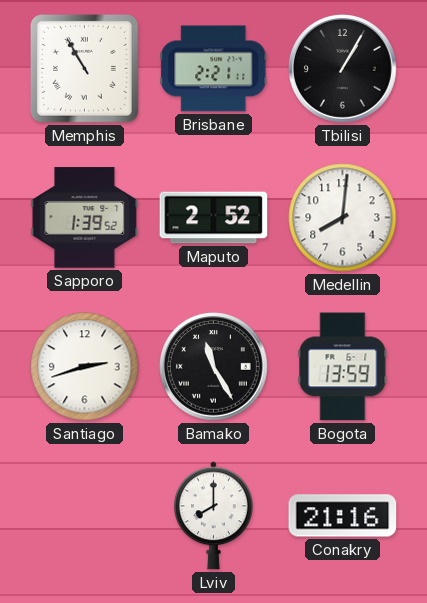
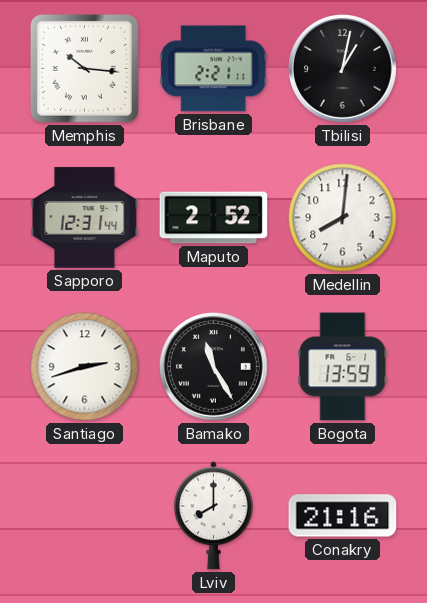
Memphis: 10:55 -> 10:16 (84, 68)
Tbilisi: 1:05 -> 1:02 (343, 69)
Sapporo: 1:39 -> 12:31 (85, 218)
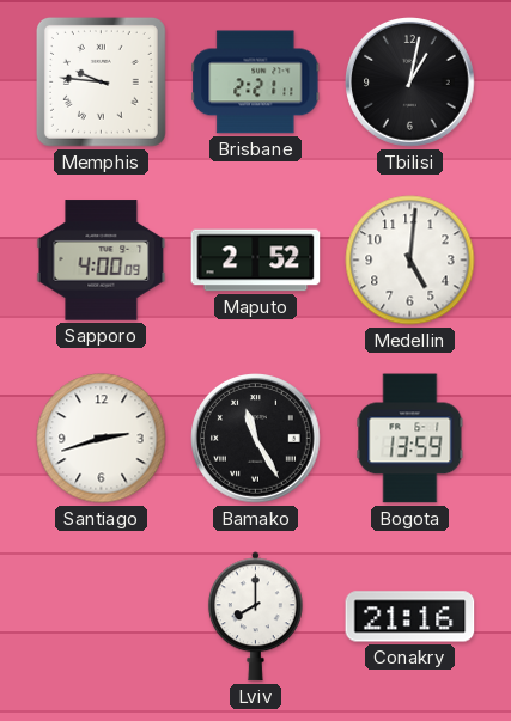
Memphis: 10:16 -> 9:46 (101, 81)
Sapporo: 12:31 -> 4:00 (102, 261)
Medellin: 8:01 -> 5:01 (410, 261)
